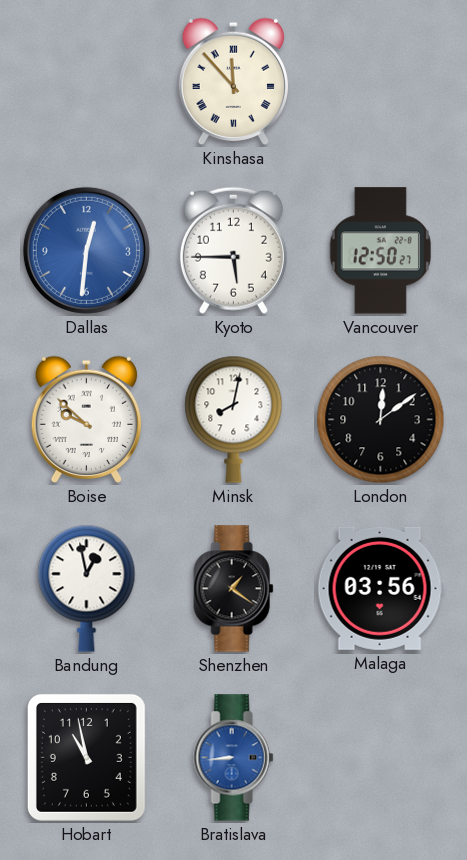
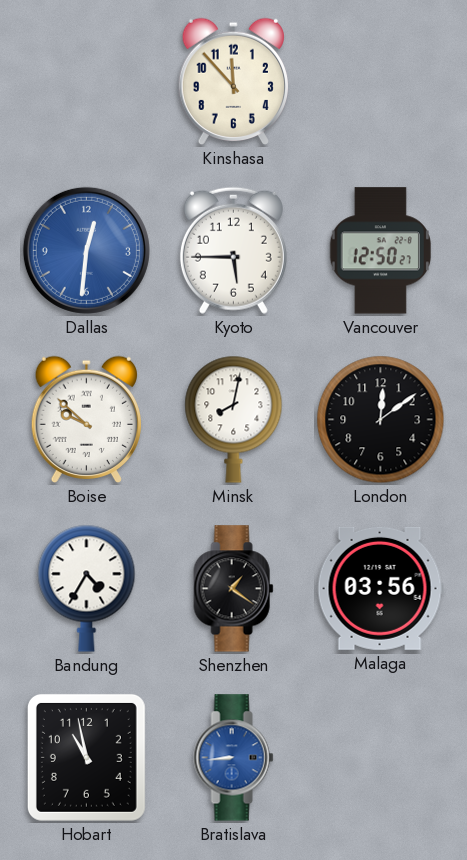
Kinshasa numerals: Roman -> Arabic (233, 82)
Bandung: 12:58 -> 4:35 (87, 588)
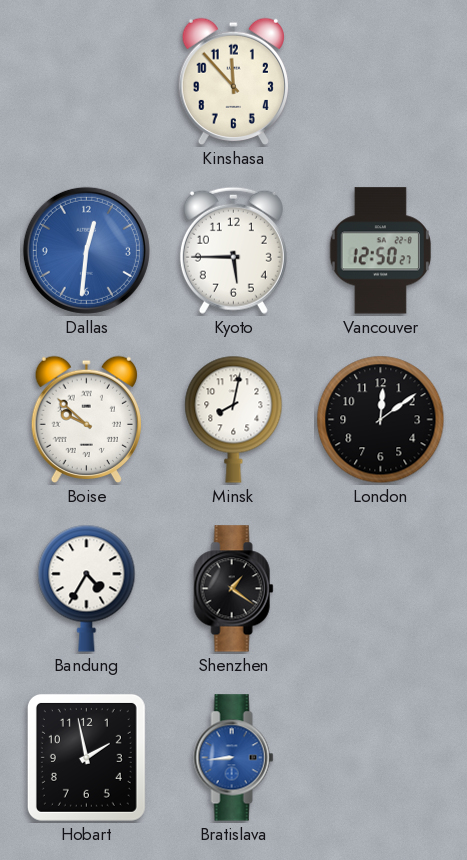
Malaga: 03:56 -> none (380, 588)
Hobart: 10:58 -> 1:58 (86, 757)
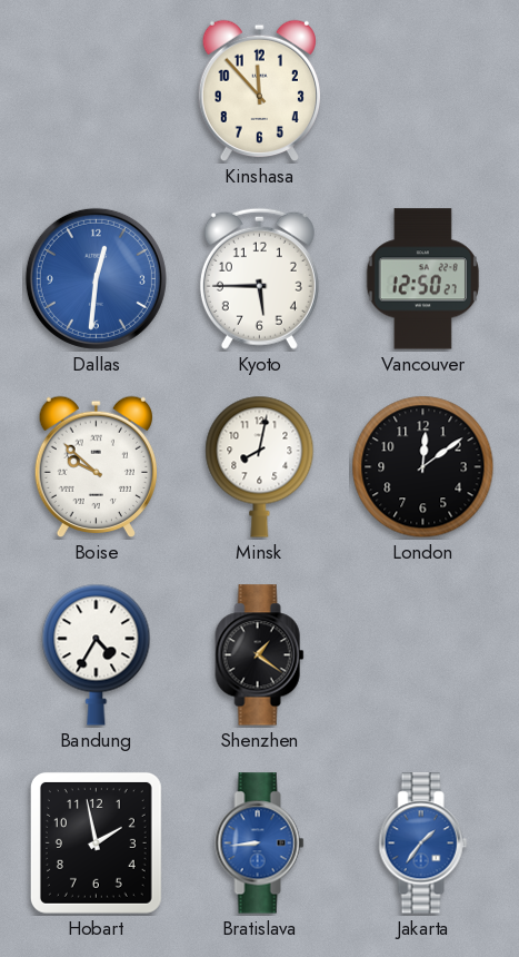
Jakarta: none -> 1:36 (423, 843)
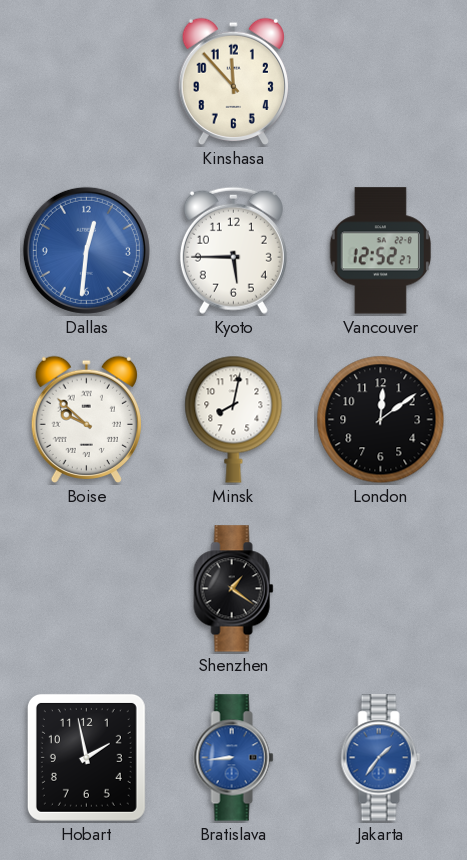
Vancouver: 12:50 -> 12:52 (380, 251)
Bandung: 4:35 -> none (97, 654)
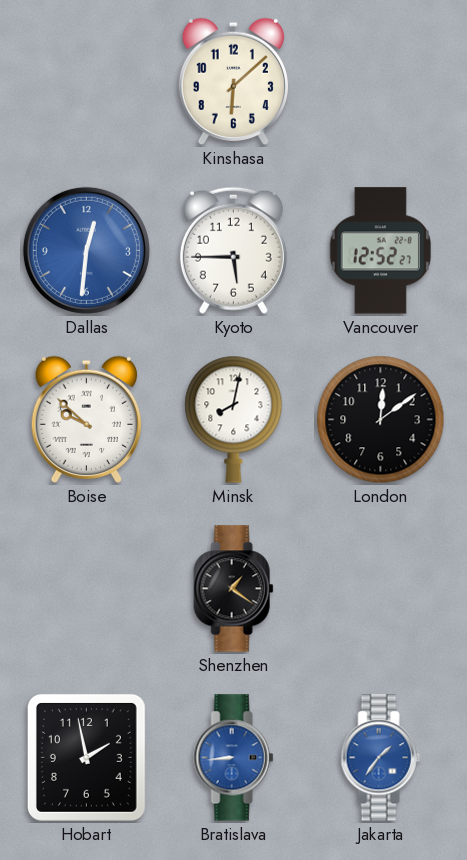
Kinshasa: 11:53 -> 6:08 (233, 82)
